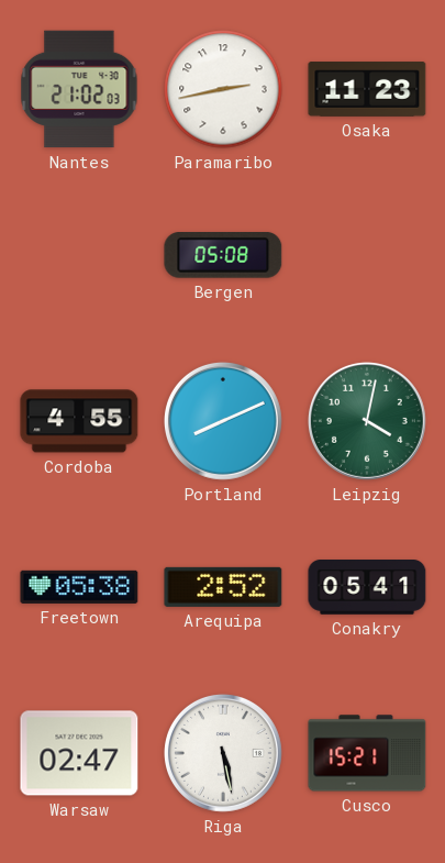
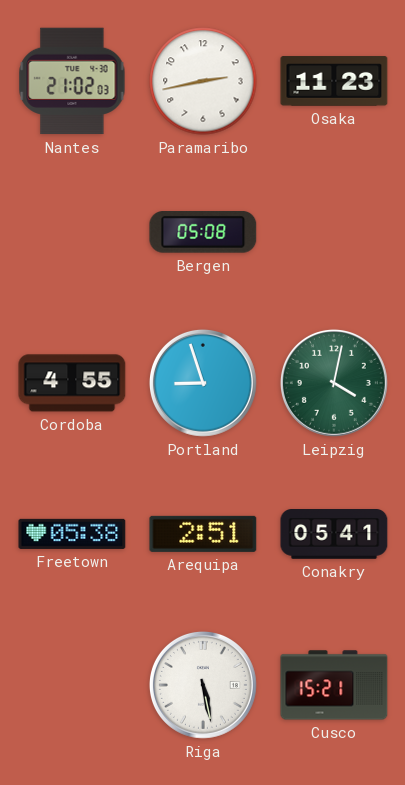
Portland: 8:11 -> 8:57 (203, 383)
Arequipa: 2:52 -> 2:51 (203, 534)
Warsaw: 02:47 -> none (79, 753)
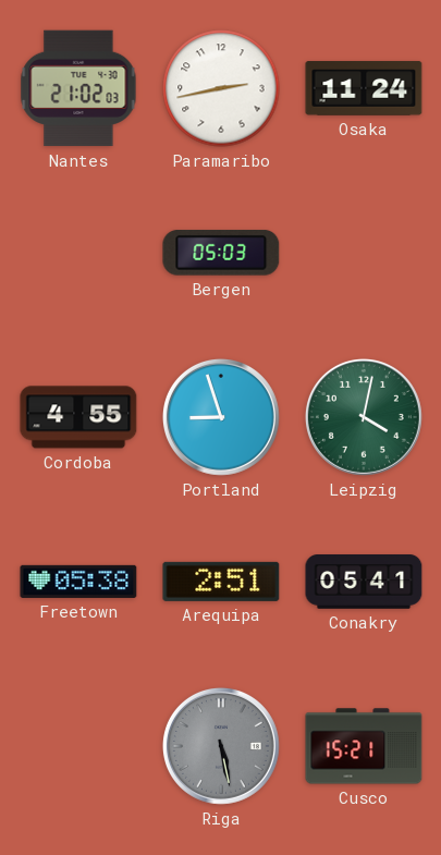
Osaka: 11:23 -> 11:24 (364, 88)
Bergen: 05:08 -> 05:03 (221, 254)
Riga dial: white -> grey (221, 746)
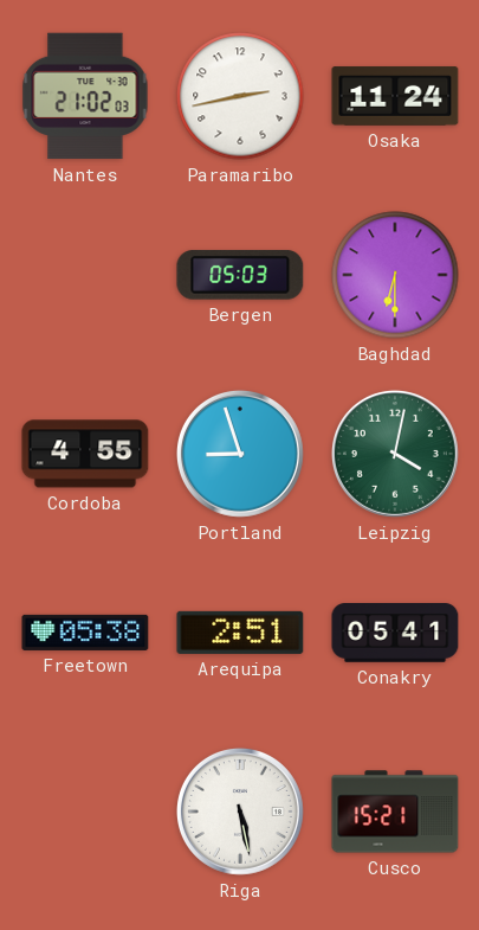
Baghdad: none -> 6:30 (395, 275)
Riga dial: grey -> white (240, 812)
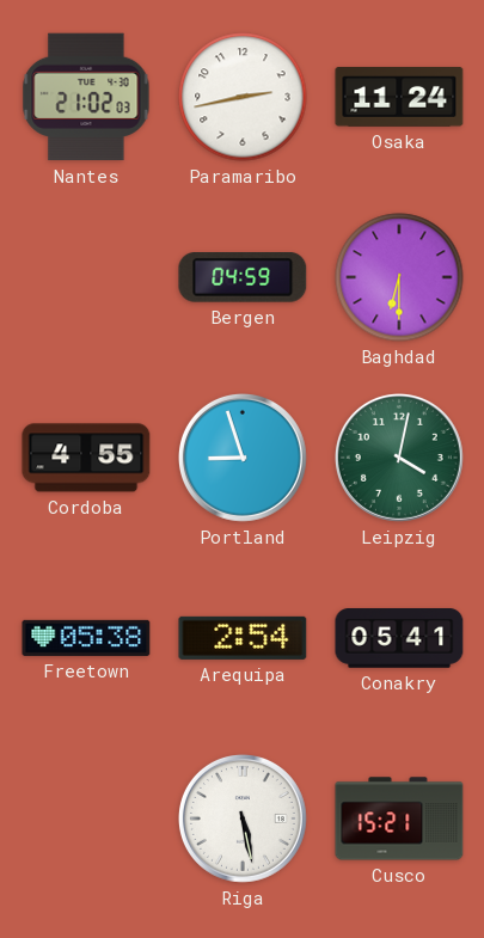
Bergen: 05:03 -> 04:59 (243, 278)
Arequipa: 2:51 -> 2:54 (243, 638)
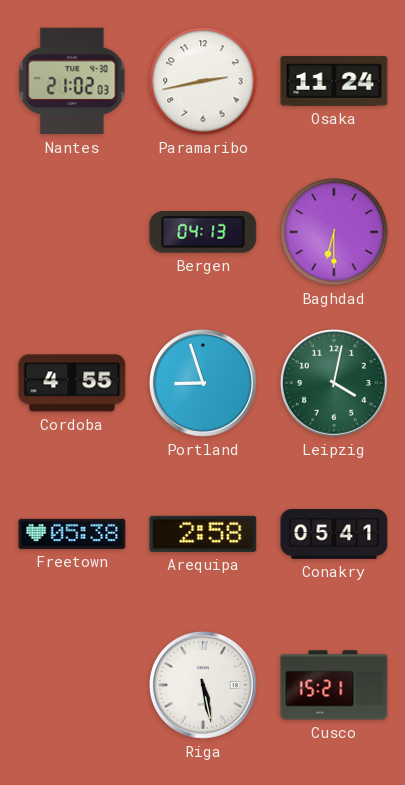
Bergen: 04:59 -> 04:13 (203, 233)
Arequipa: 2:54 -> 2:58 (203, 534)
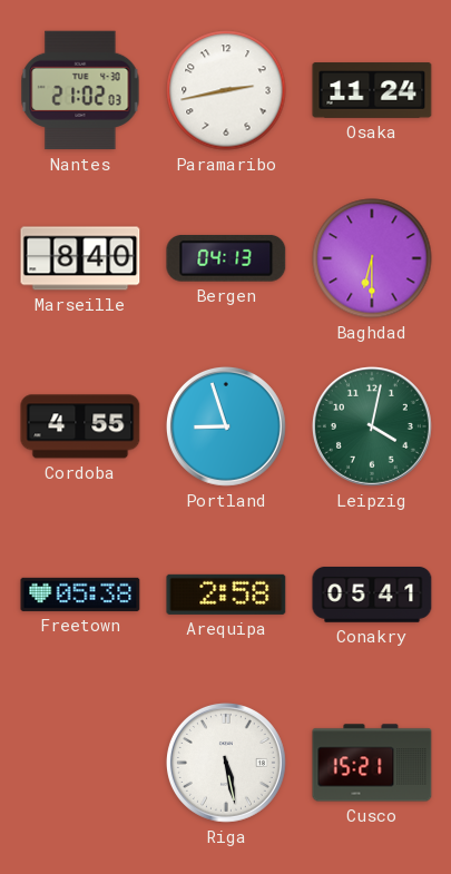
Marseille: none -> 8:40 (80, 258)
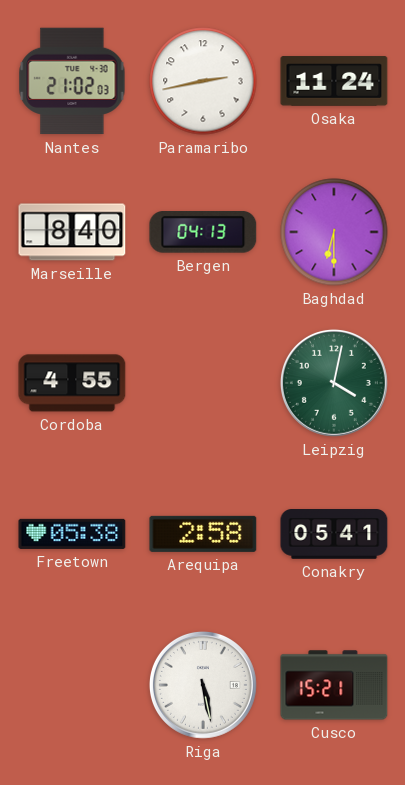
Portland: 8:57 -> none (226, 426)
